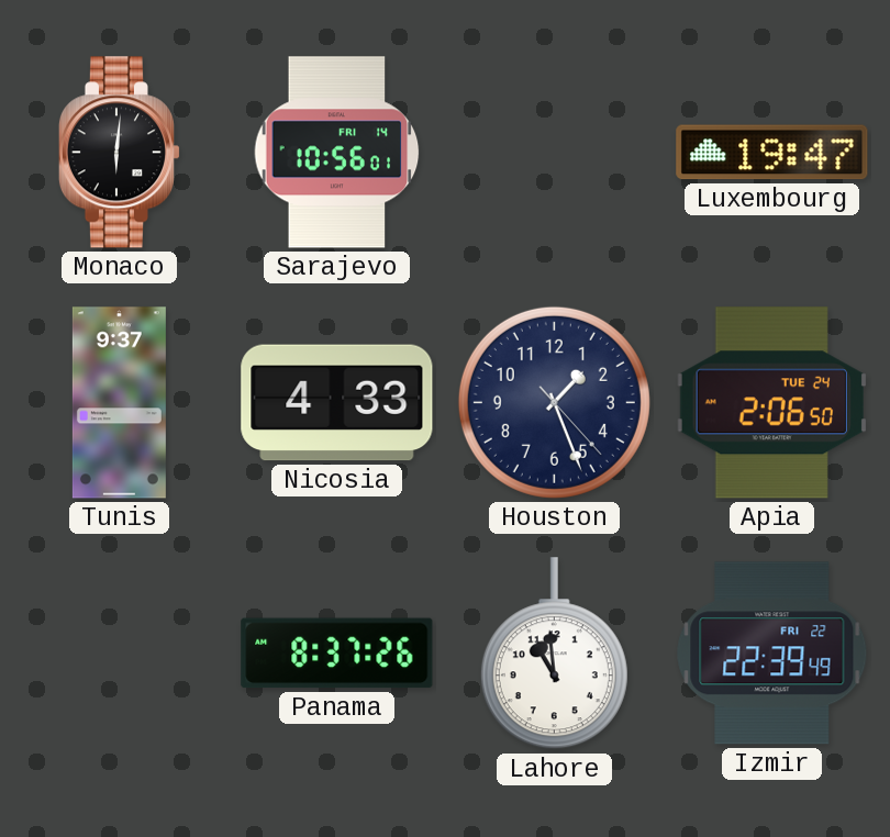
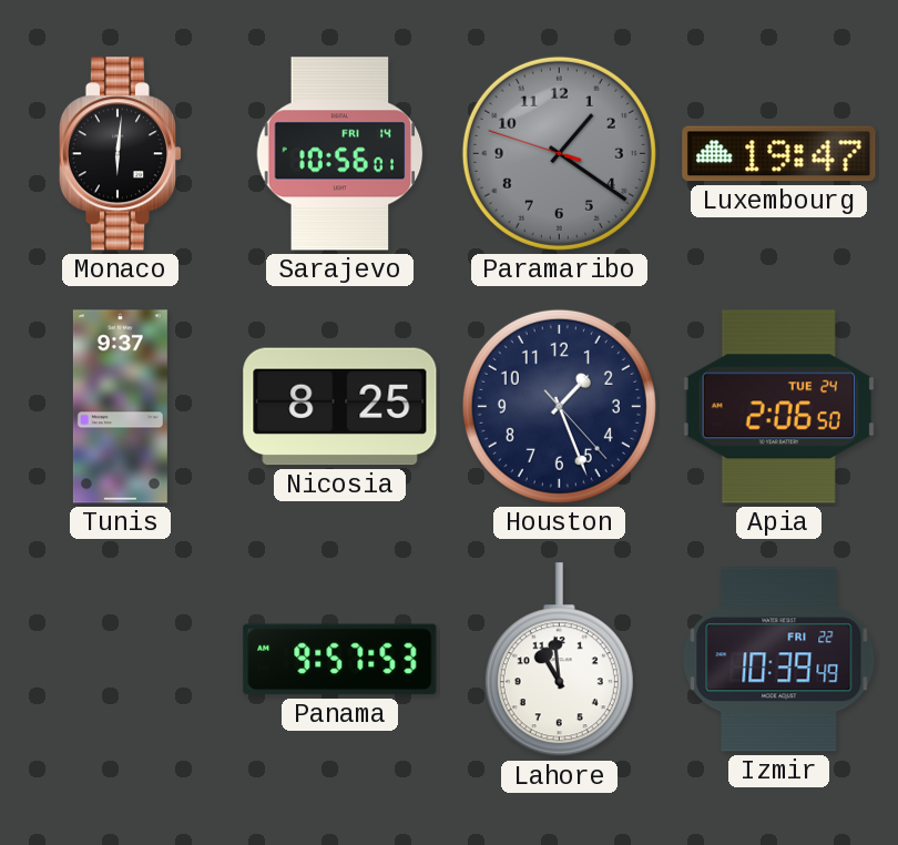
Paramaribo: none -> 1:20 (559, 153)
Nicosia: 4:33 -> 8:25 (340, 407)
Panama: 8:37 -> 9:57 (340, 660)
Izmir: 22:39 -> 10:39 (779, 660)
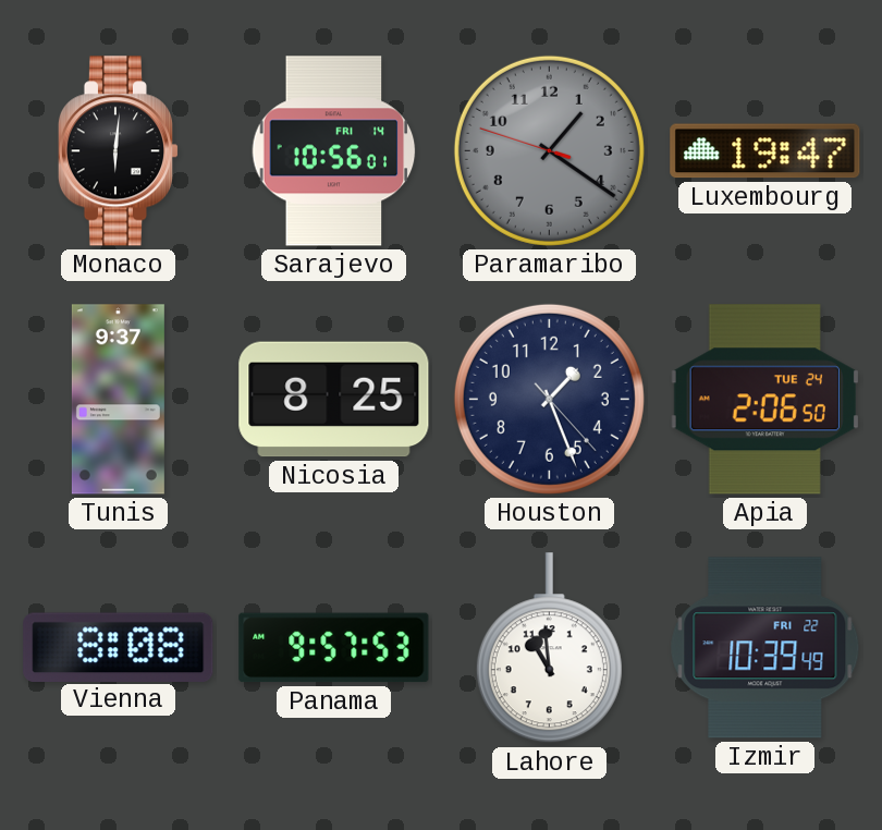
Vienna: none -> 8:08 (119, 647)
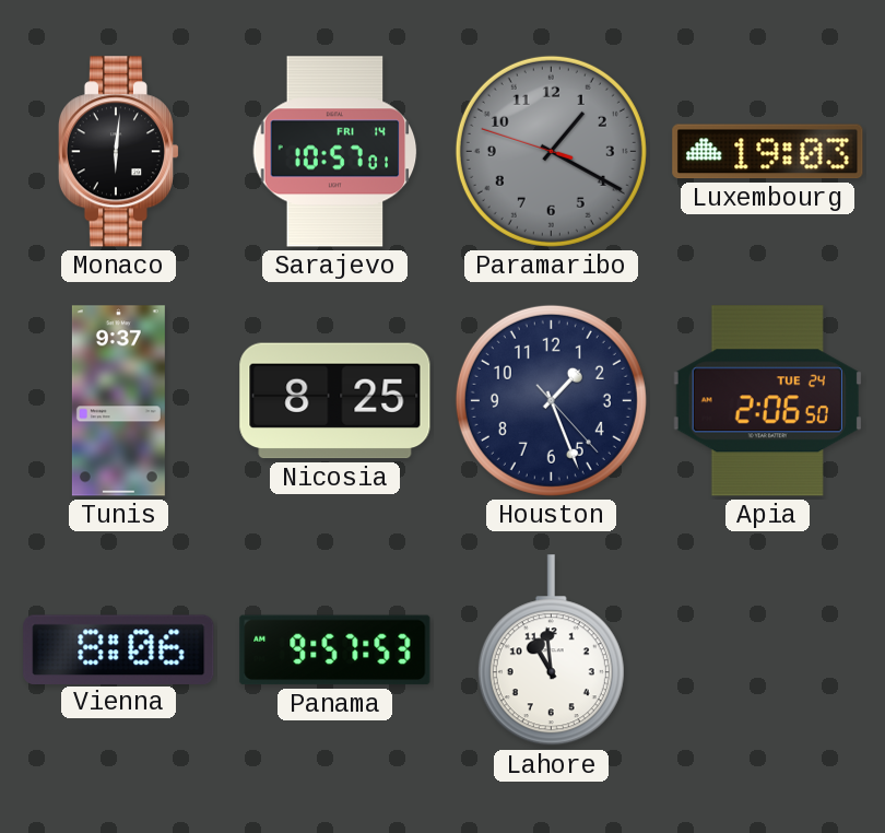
Sarajevo: 10:56 -> 10:57 (335, 152)
Paramaribo: 1:20 -> 1:19 (551, 151)
Luxembourg: 19:47 -> 19:03 (768, 152)
Vienna: 8:08 -> 8:06 (119, 649)
Izmir: 10:39 -> none (765, 648)
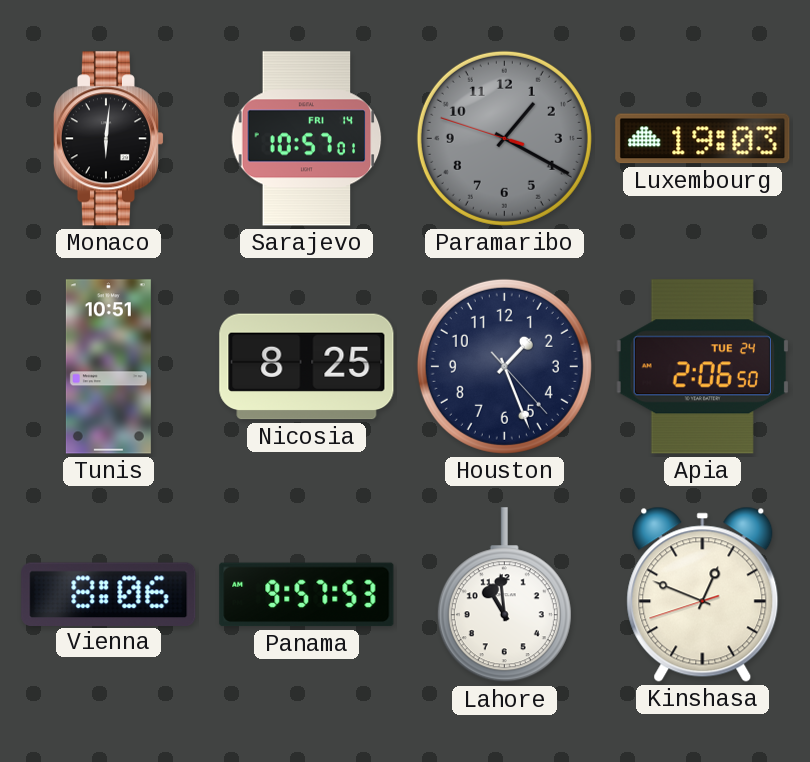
Tunis: 9:37 -> 10:51 (108, 367)
Kinshasa: none -> 12:48 (703, 594)
